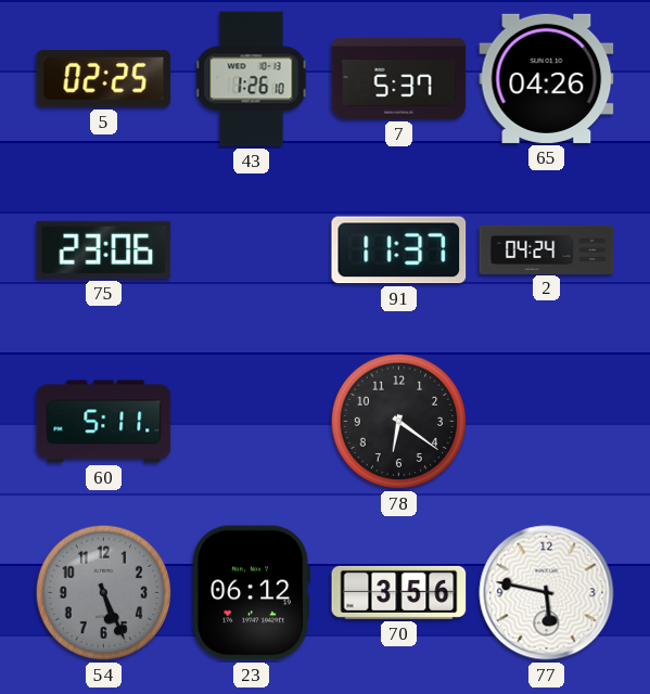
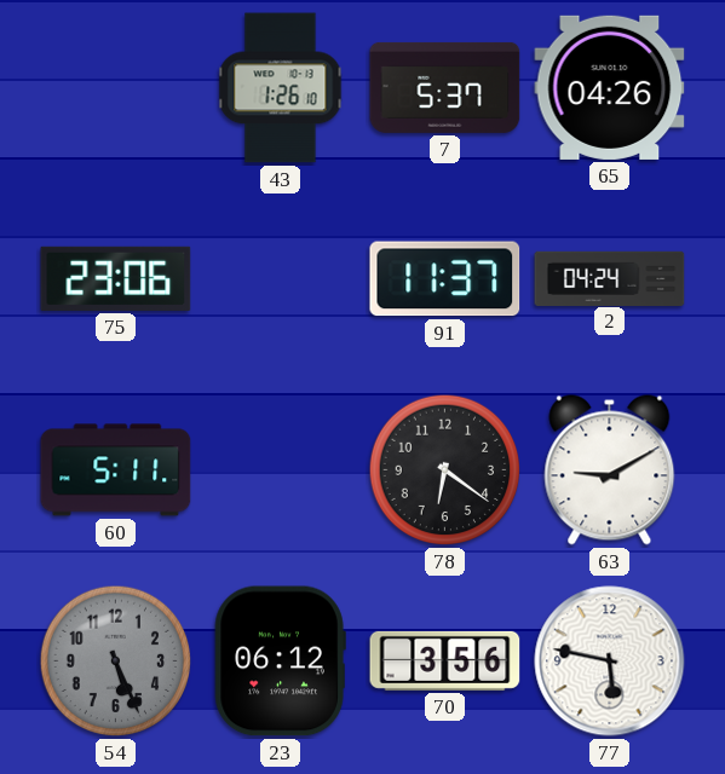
5: 02:25 -> none (104, 79)
63: none -> 9:10 (610, 470)
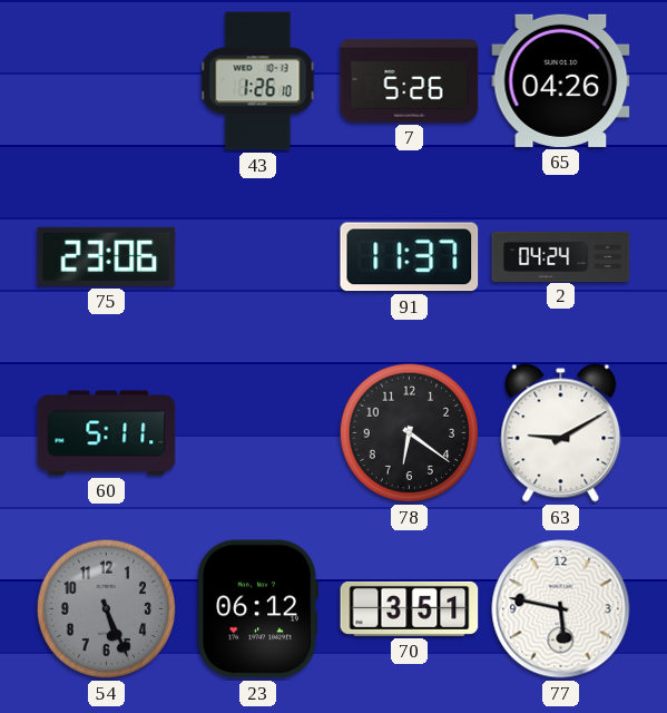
7: 5:37 -> 5:26 (410, 80)
70: 3:56 -> 3:51 (410, 608)
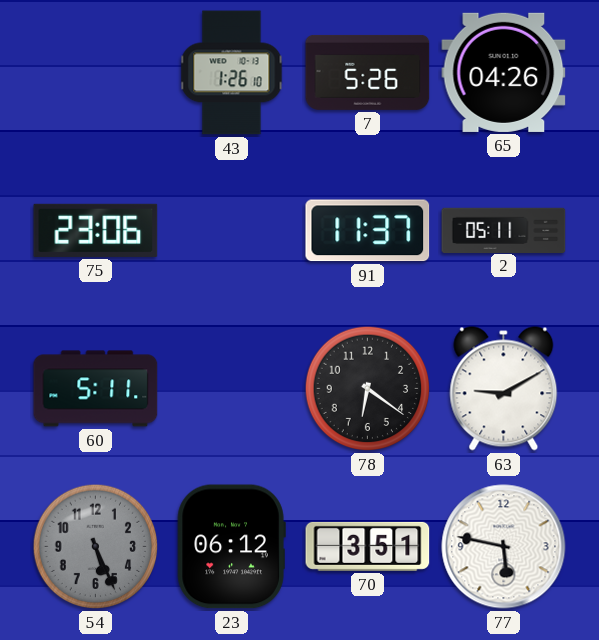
2: 04:24 -> 05:11 (504, 230)
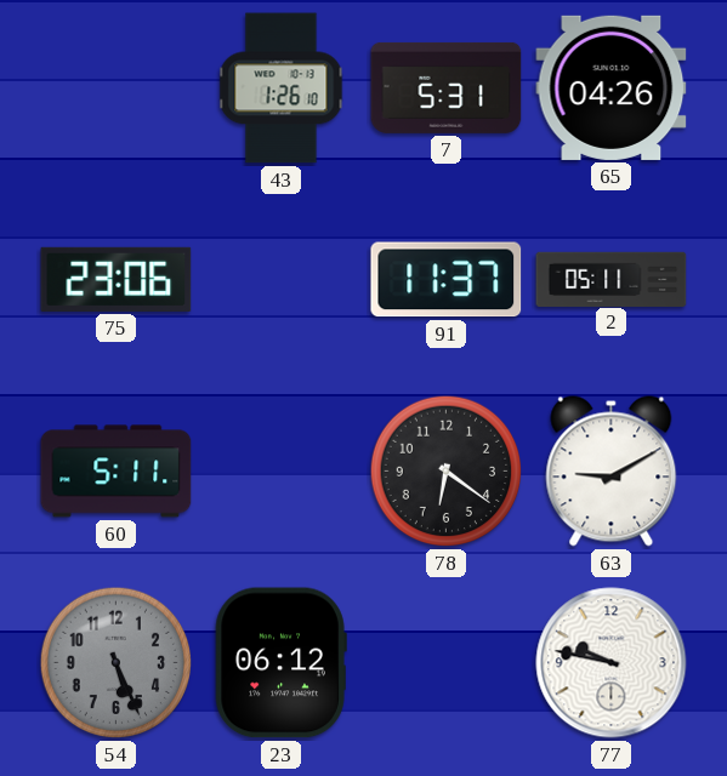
7: 5:26 -> 5:31 (447, 87)
70: 3:51 -> none (368, 546)
77: 5:47 -> 9:47 (612, 663)
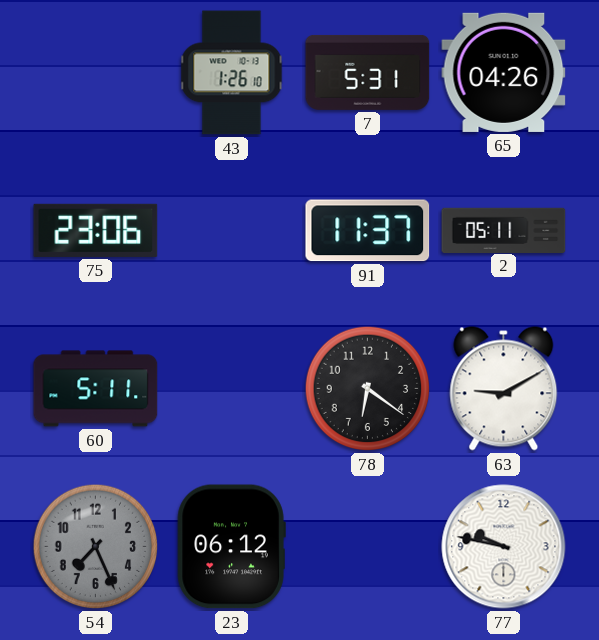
54: 5:26 -> 7:26 (96, 547)
